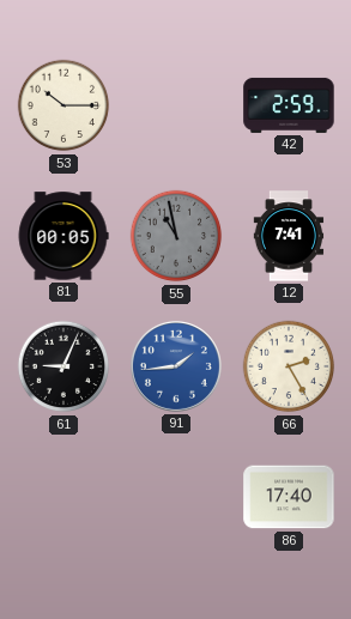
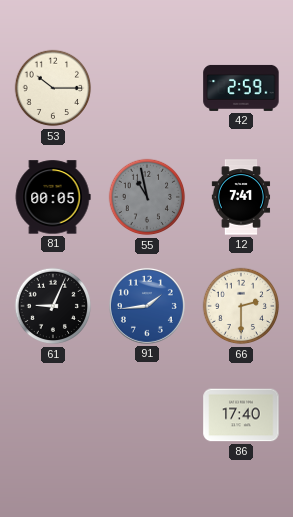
66: 2:25 -> 2:30 (241, 306)
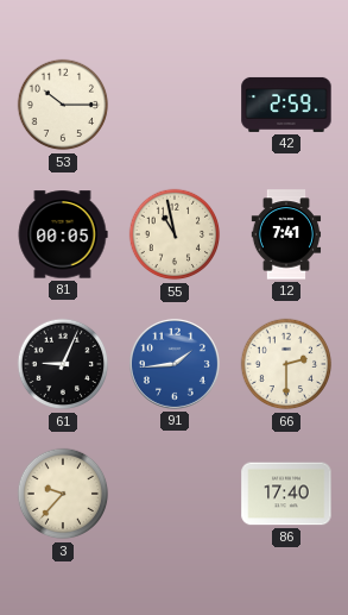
55 dial: grey -> cream (175, 234)
3: none -> 9:37 (63, 494)
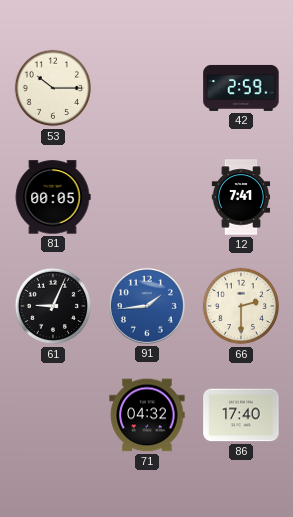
55: 10:58 -> none (175, 234)
3: 9:37 -> none (63, 494)
71: none -> 04:32 (147, 415)
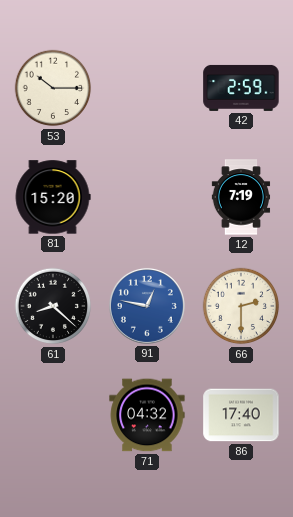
81: 00:05 -> 15:20 (53, 197)
12: 7:41 -> 7:19 (241, 197)
61: 9:04 -> 8:22 (53, 306)
91: 1:44 -> 12:47 (147, 306)
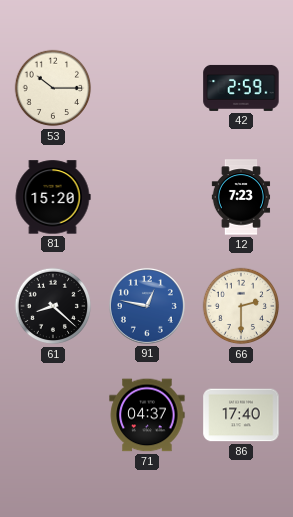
12: 7:19 -> 7:23 (241, 197)
71: 04:32 -> 04:37 (147, 415)
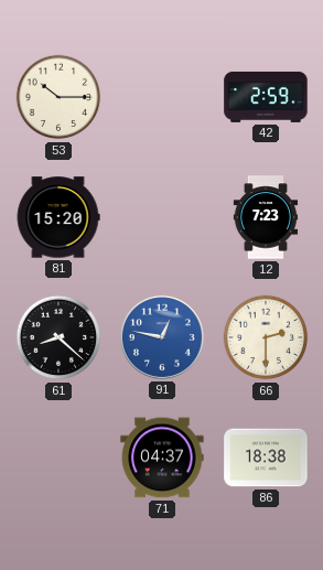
86: 17:40 -> 18:38 (266, 458)
